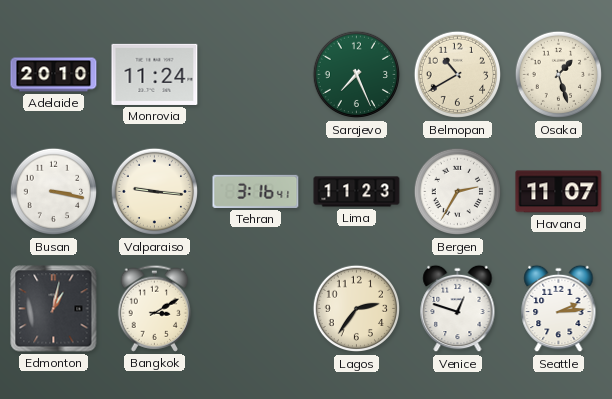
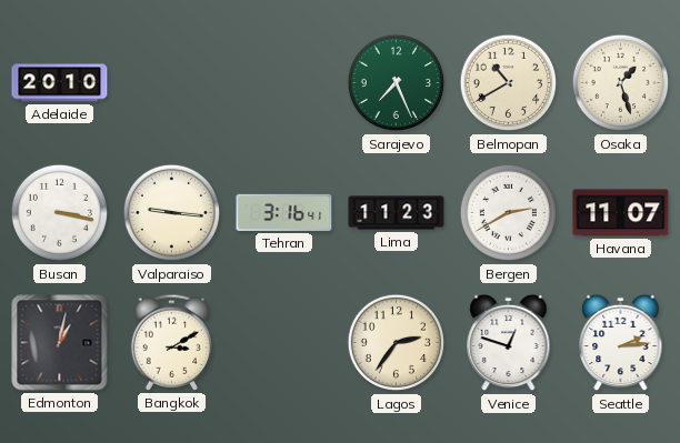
Monrovia: 11:24 -> none (155, 74)
Bergen: 2:35 -> 2:40 (509, 213)
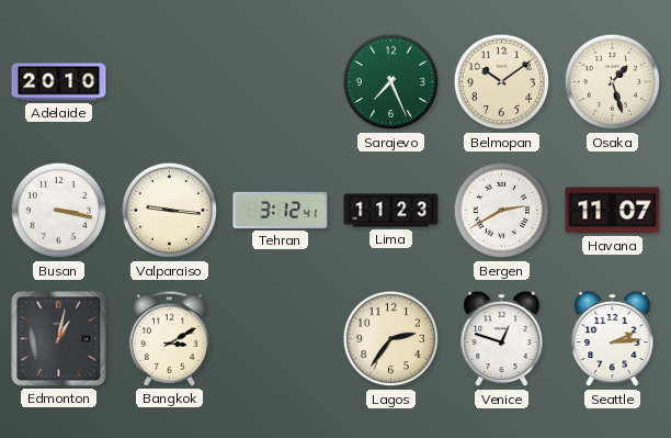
Belmopan: 10:40 -> 10:09 (502, 82)
Tehran: 3:16 -> 3:12 (281, 210)
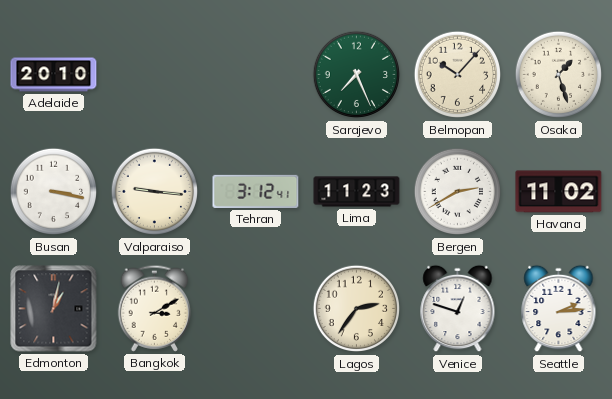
Belmopan: 10:09 -> 10:07 (458, 75)
Havana: 11:07 -> 11:02 (559, 192)
